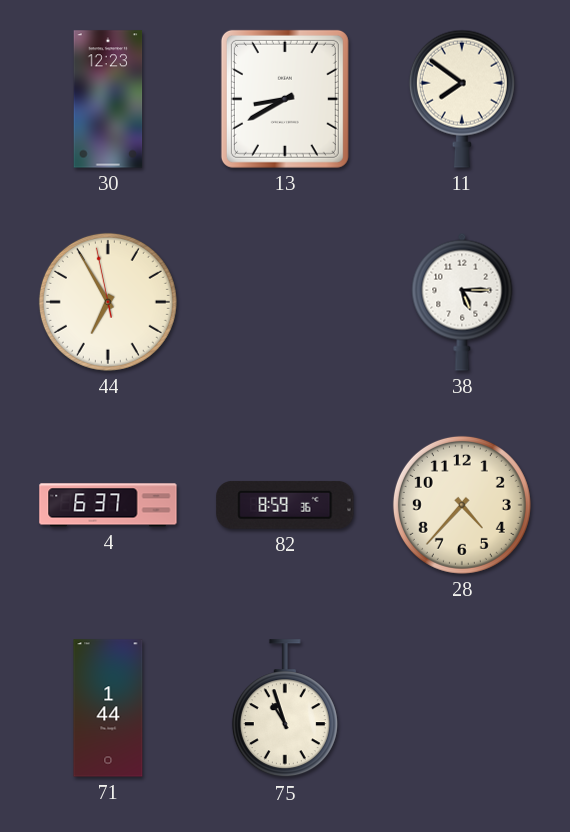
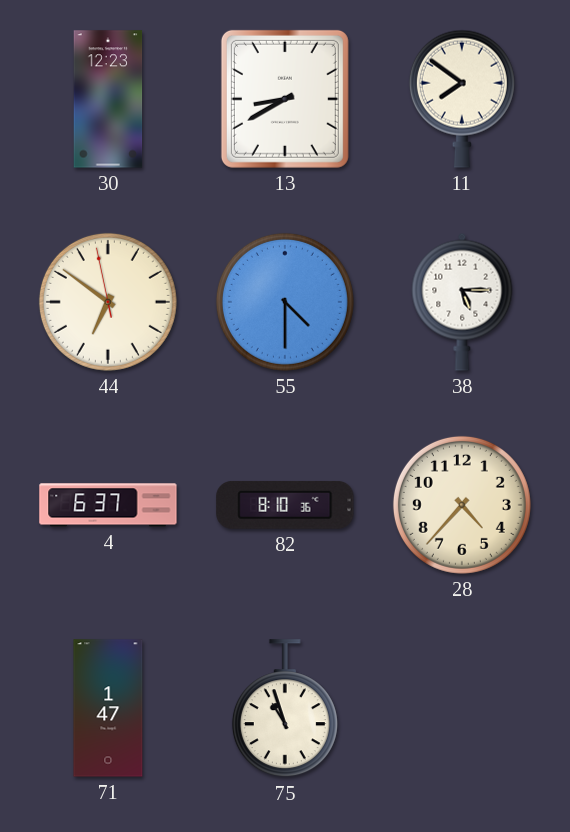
44: 6:54 -> 6:50 (108, 302)
55: none -> 4:30 (285, 302)
82: 8:59 -> 8:10 (285, 505)
71: 1:44 -> 1:47 (108, 708)
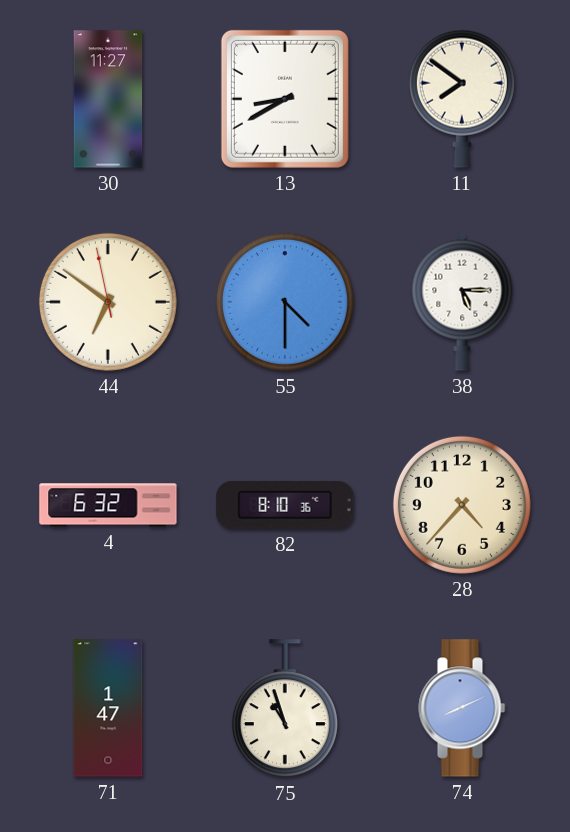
30: 12:23 -> 11:27 (108, 99)
4: 6:37 -> 6:32 (108, 505)
74: none -> 8:11 (462, 708)
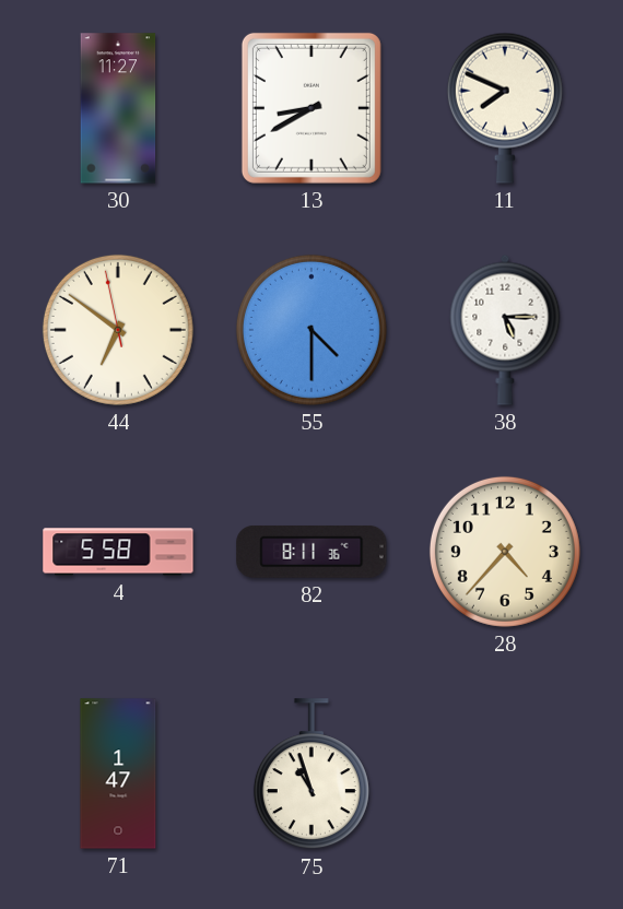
11: 7:51 -> 7:49 (505, 108)
4: 6:32 -> 5:58 (118, 552)
82: 8:10 -> 8:11 (311, 552)
74: 8:11 -> none (462, 708)
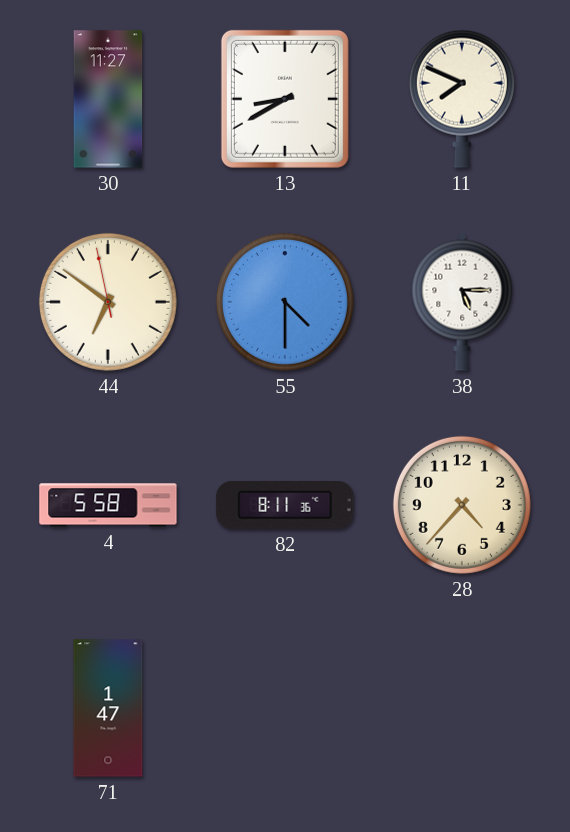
75: 10:57 -> none (311, 775)
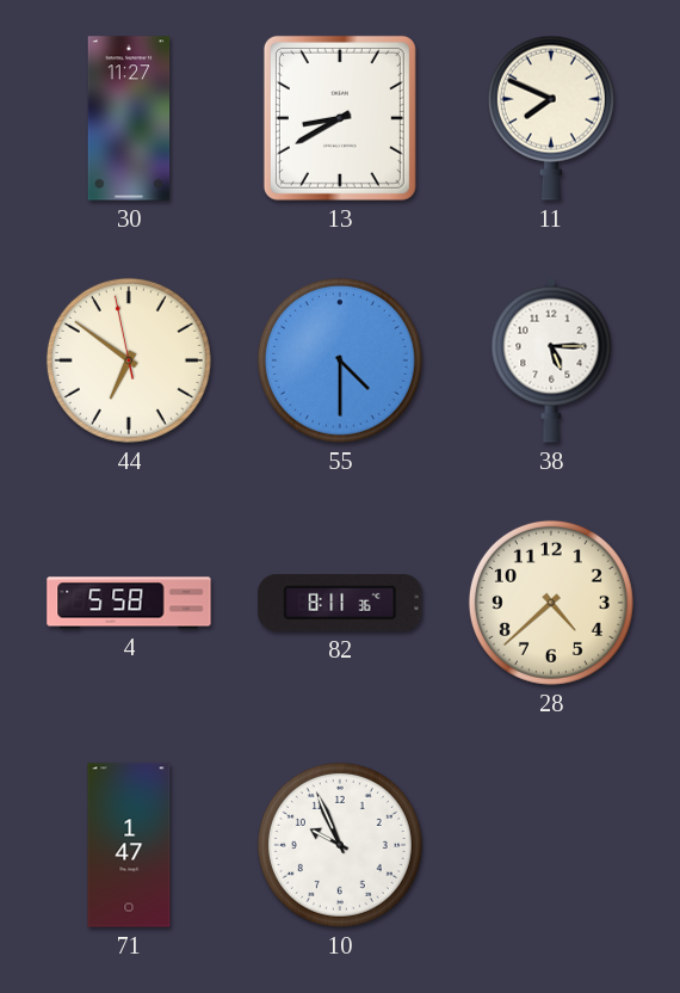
28: 4:37 -> 4:38 (551, 603)
10: none -> 9:56 (340, 845)
